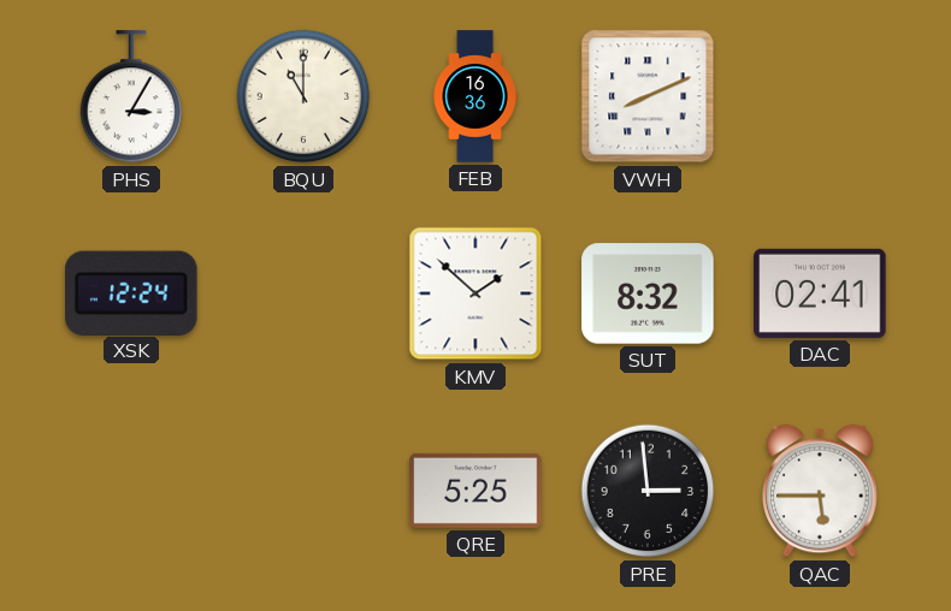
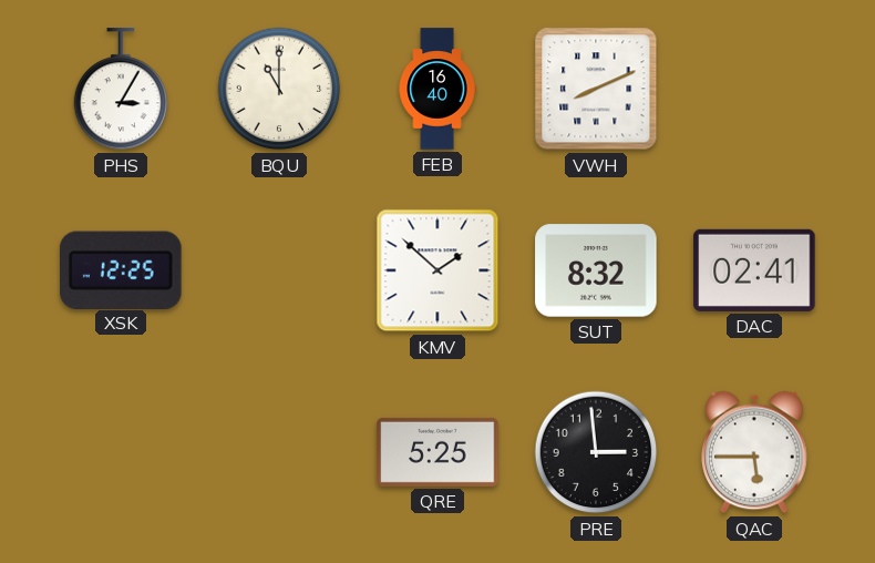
FEB: 16:36 -> 16:40 (437, 89)
XSK: 12:24 -> 12:25 (122, 269)
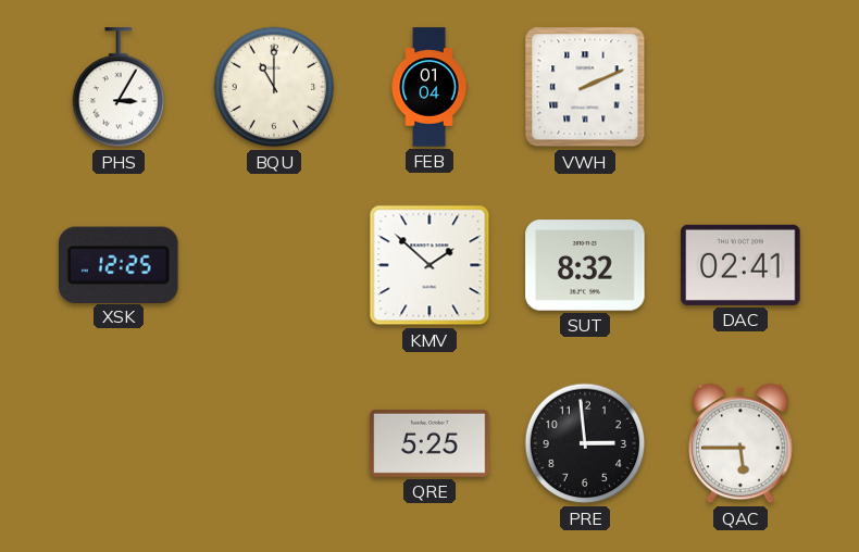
FEB: 16:40 -> 01:04 (429, 87)
VWH: 8:11 -> 2:11 (585, 87)
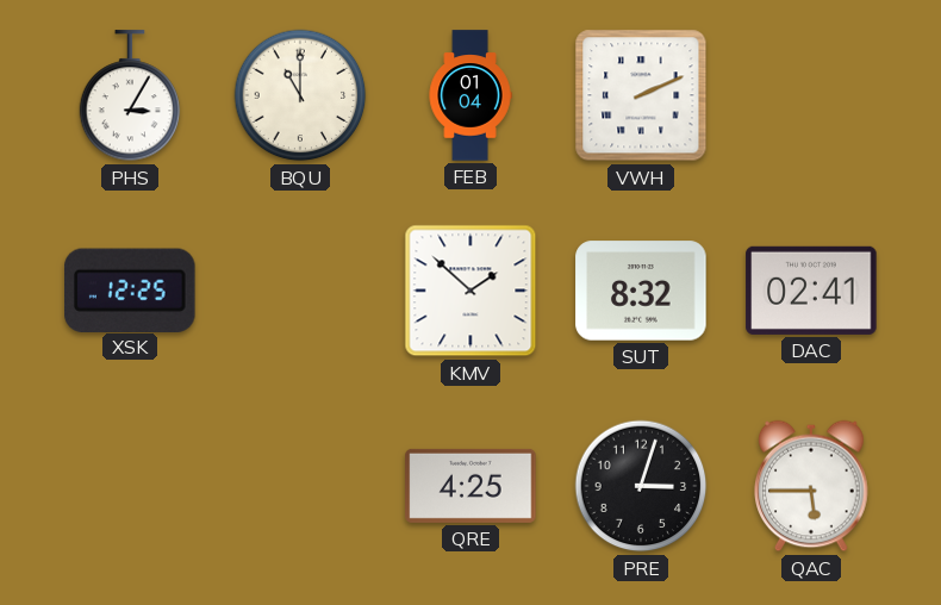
QRE: 5:25 -> 4:25 (470, 486)
PRE: 2:59 -> 3:03 (641, 486)
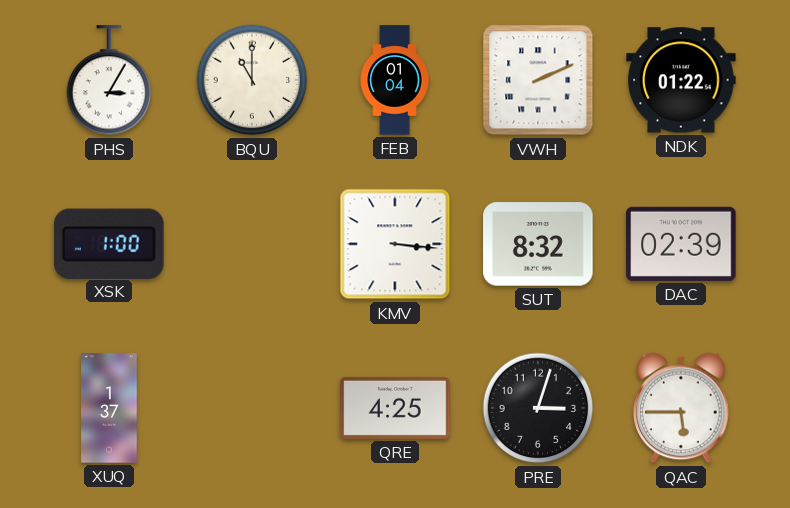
NDK: none -> 01:22 (681, 80)
XSK: 12:25 -> 1:00 (110, 243)
KMV: 1:52 -> 3:16 (395, 244)
DAC: 02:41 -> 02:39 (681, 244)
XUQ: none -> 1:37 (109, 408)
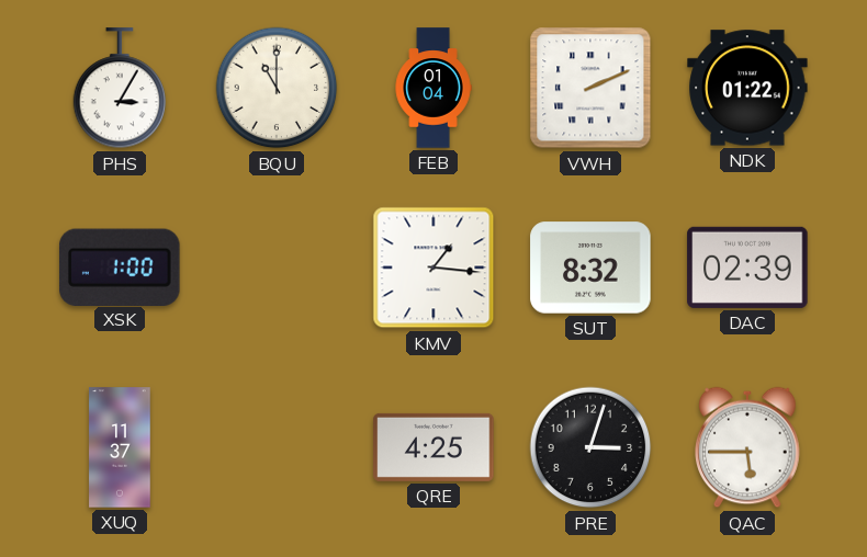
KMV: 3:16 -> 1:16 (434, 268)
XUQ: 1:37 -> 11:37 (120, 447)
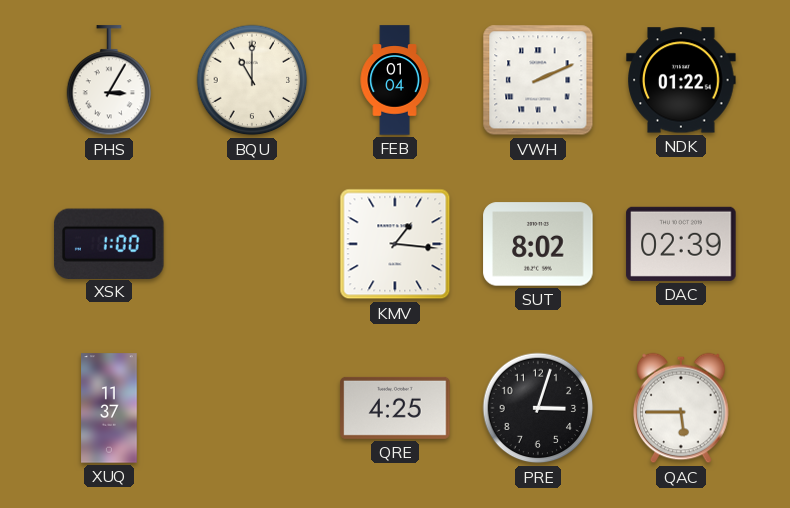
SUT: 8:32 -> 8:02 (538, 244)
